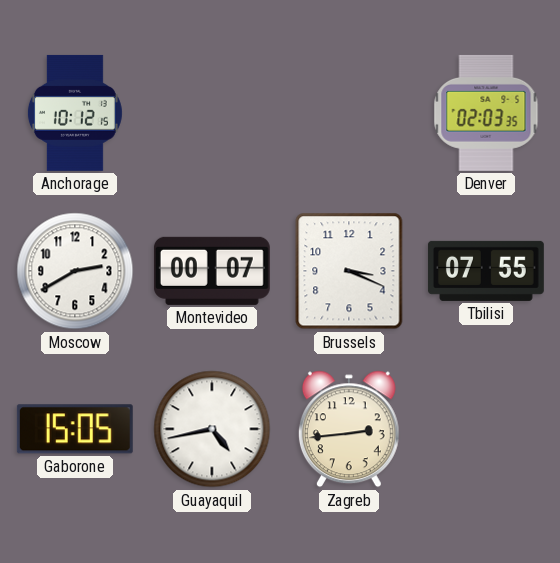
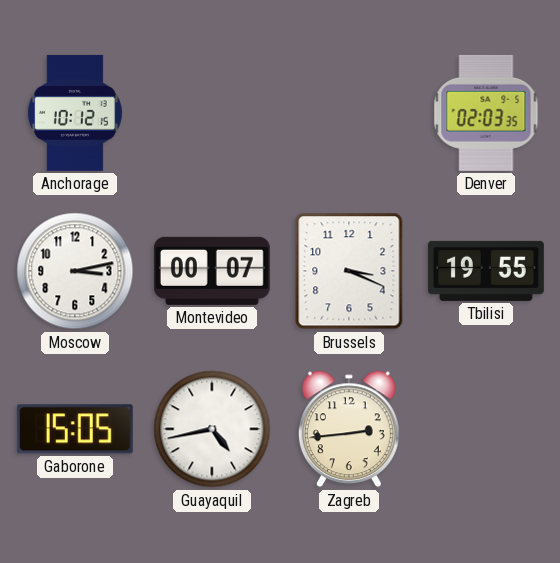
Moscow: 2:40 -> 3:13 (75, 271)
Tbilisi: 07:55 -> 19:55 (486, 271)
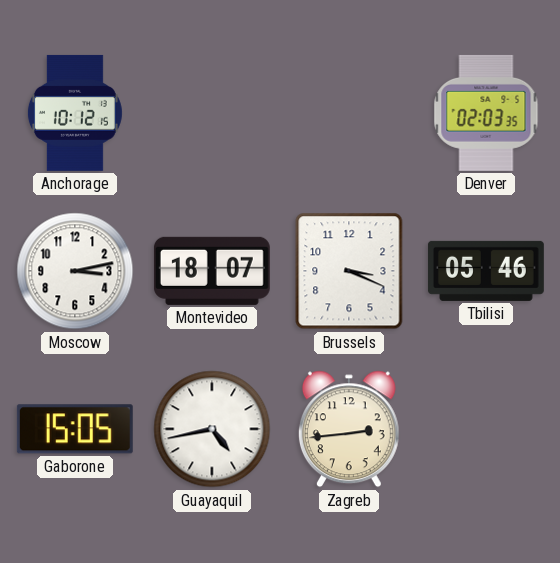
Montevideo: 00:07 -> 18:07 (212, 271)
Tbilisi: 19:55 -> 05:46 (486, 271)
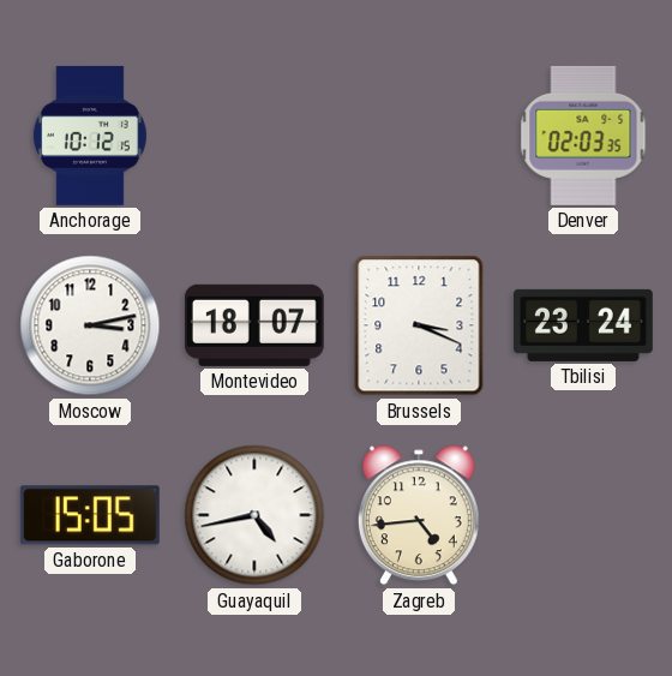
Tbilisi: 05:46 -> 23:24 (583, 325)
Zagreb: 2:44 -> 4:44 (419, 515)
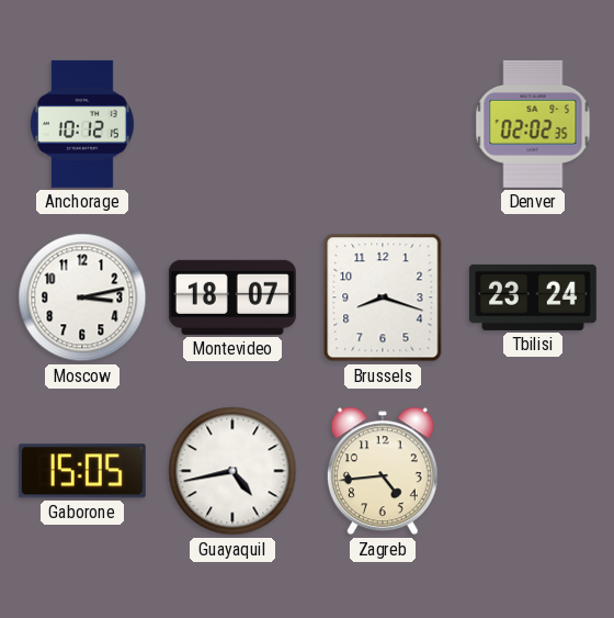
Denver: 02:03 -> 02:02 (533, 124)
Brussels: 3:19 -> 8:18 (383, 297)
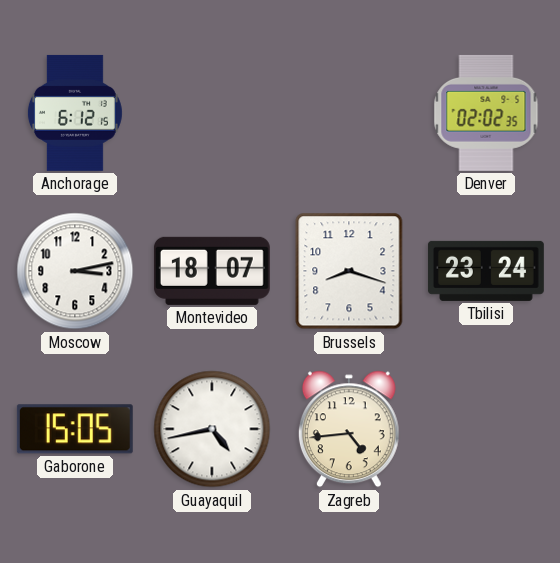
Anchorage: 10:12 -> 6:12 (75, 113)
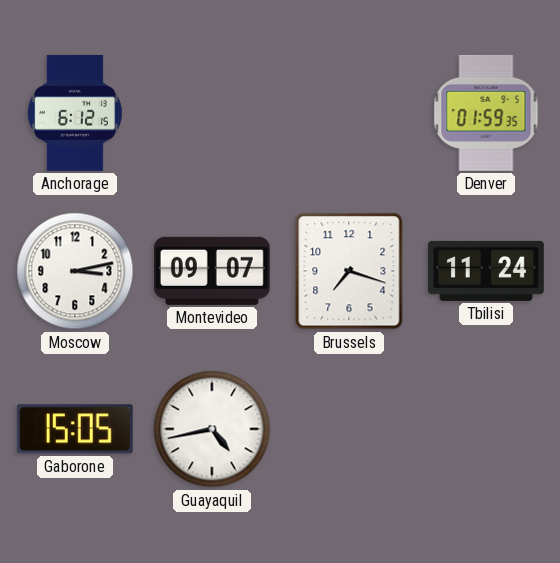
Denver: 02:02 -> 01:59 (486, 113)
Montevideo: 18:07 -> 09:07 (212, 271)
Brussels: 8:18 -> 7:18 (349, 271)
Tbilisi: 23:24 -> 11:24 (486, 271)
Zagreb: 4:44 -> none (349, 429)
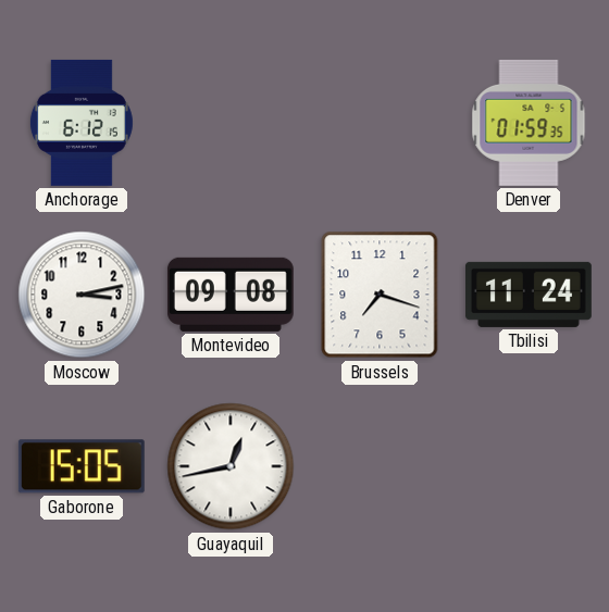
Montevideo: 09:07 -> 09:08 (231, 295)
Guayaquil: 4:43 -> 12:43 (231, 466)
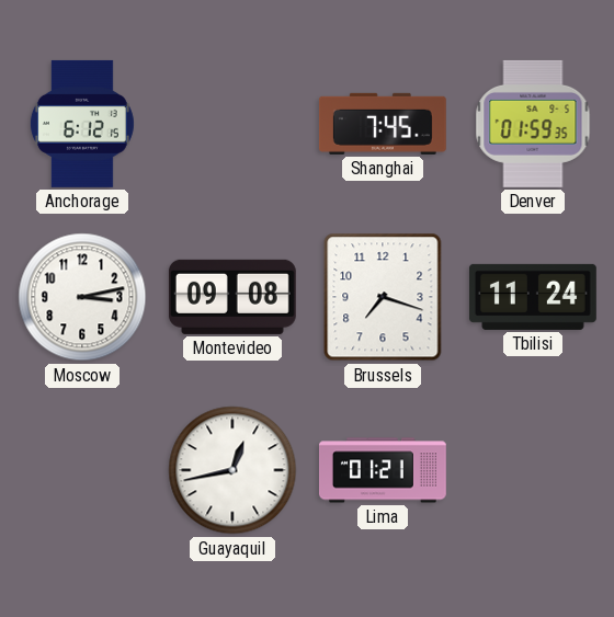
Shanghai: none -> 7:45 (383, 124)
Gaborone: 15:05 -> none (82, 466)
Lima: none -> 01:21 (383, 470)
